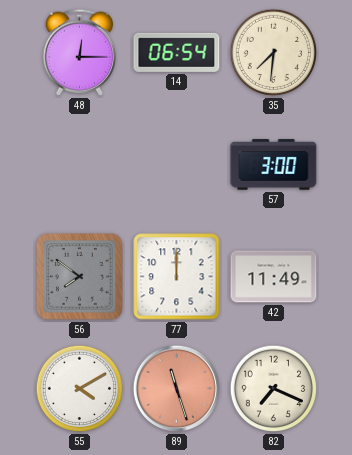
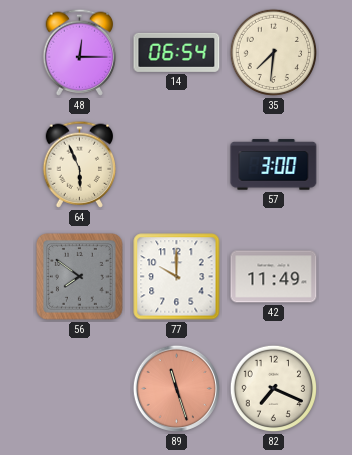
64: none -> 5:56 (80, 164)
77: 12:00 -> 10:00 (177, 277)
55: 4:10 -> none (80, 389)
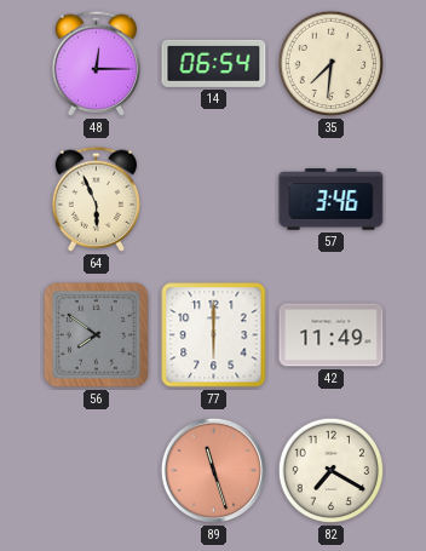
57: 3:00 -> 3:46 (332, 200)
77: 10:00 -> 6:00 (214, 335)
82: 7:19 -> 7:20 (332, 471)
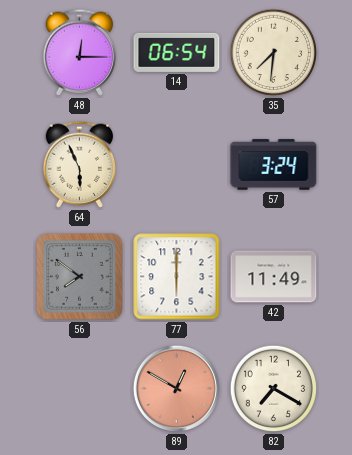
57: 3:46 -> 3:24 (274, 165)
89: 11:27 -> 12:50 (176, 388)
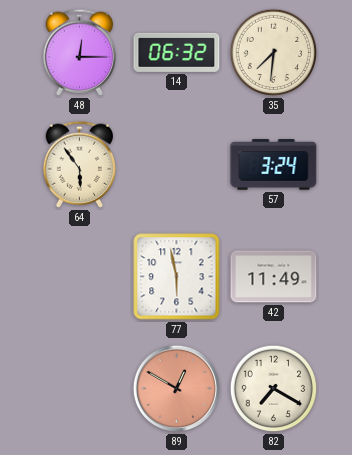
14: 06:54 -> 06:32 (177, 52)
64: 5:56 -> 5:54 (80, 164)
56: 7:51 -> none (80, 277)
77: 6:00 -> 5:58 (177, 277)
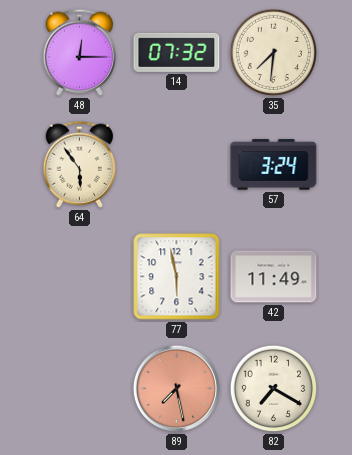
14: 06:32 -> 07:32 (177, 52)
89: 12:50 -> 7:28 (176, 388)
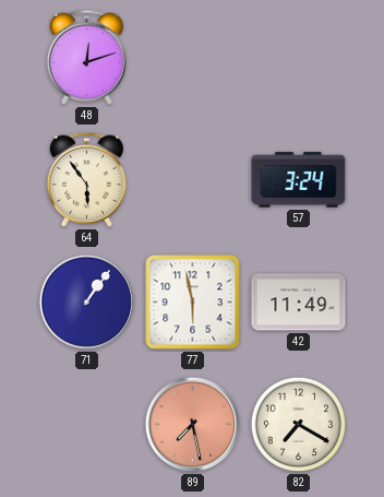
48: 12:15 -> 12:12 (87, 57)
14: 07:32 -> none (177, 52)
35: 7:31 -> none (274, 53)
71: none -> 1:06 (86, 301)
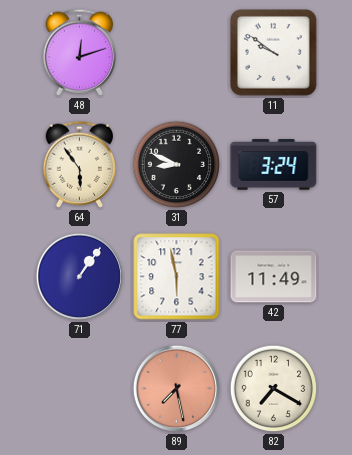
11: none -> 9:51 (274, 53)
31: none -> 8:49 (177, 165)
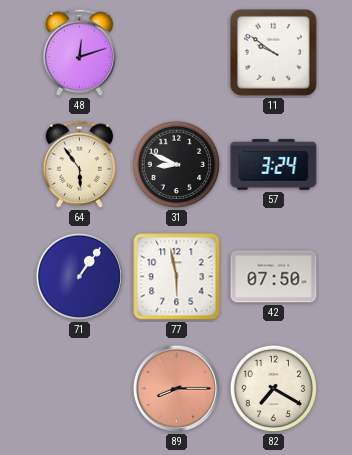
42: 11:49 -> 07:50 (274, 277)
89: 7:28 -> 8:15 (176, 388)
